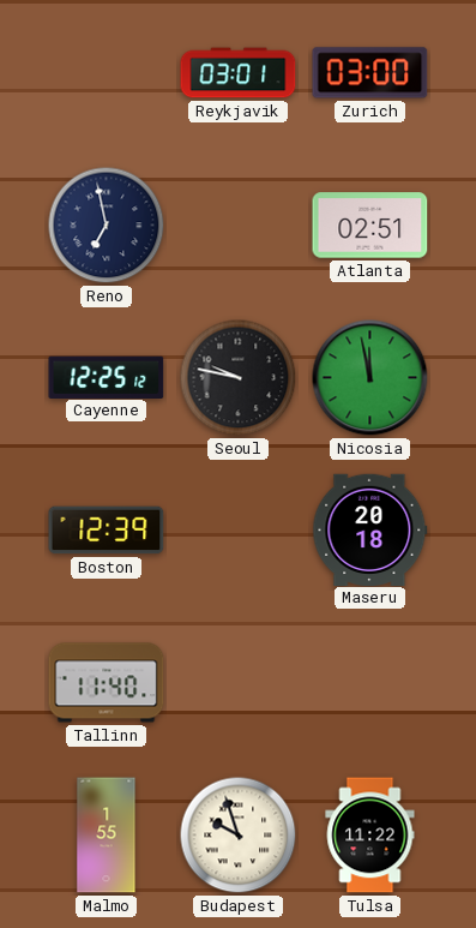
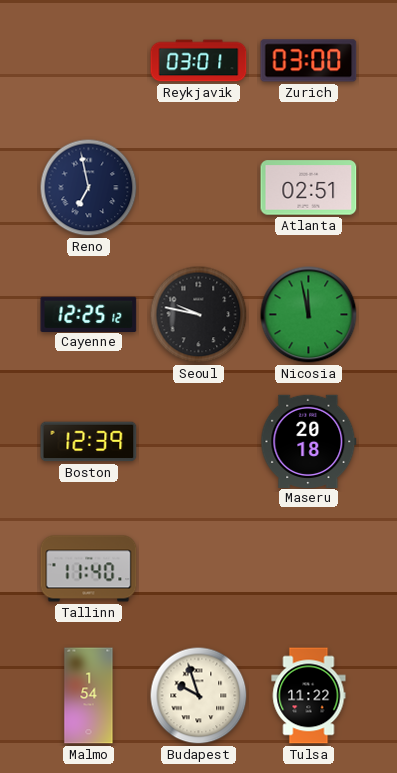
Malmo: 1:55 -> 1:54 (89, 696)
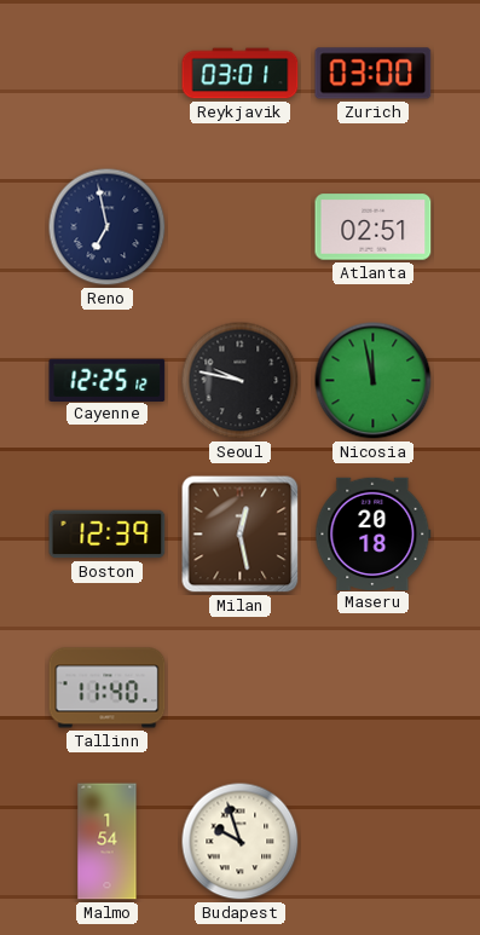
Milan: none -> 12:28 (241, 535)
Tulsa: 11:22 -> none (309, 696)
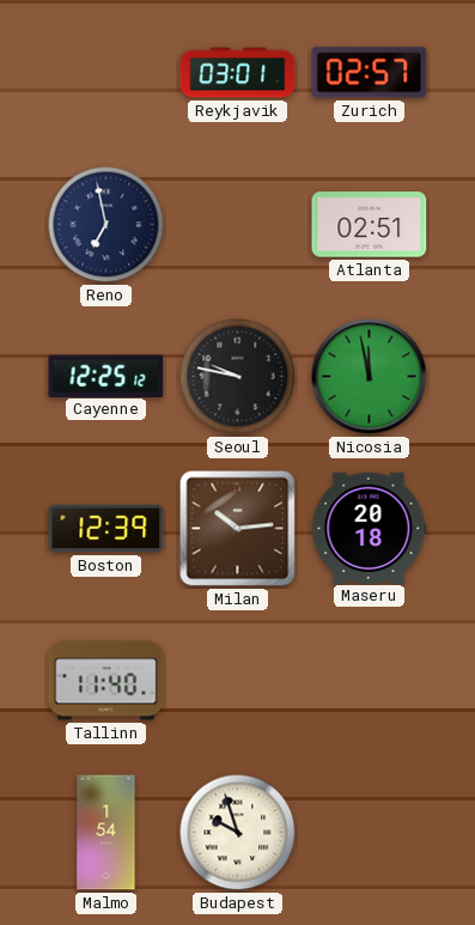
Zurich: 03:00 -> 02:57 (370, 73)
Milan: 12:28 -> 10:14 (238, 529)
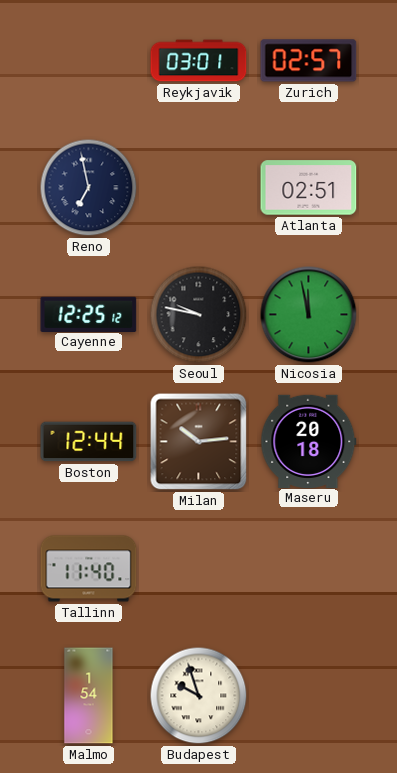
Boston: 12:39 -> 12:44 (89, 442)
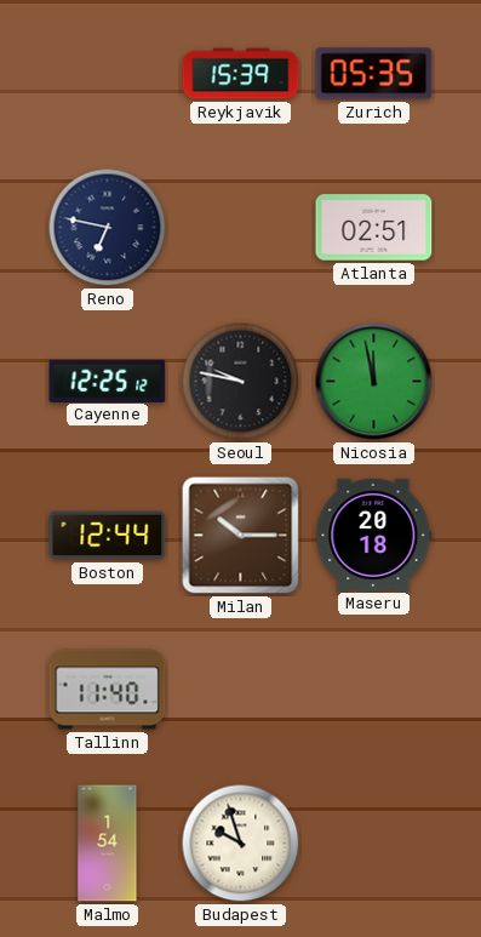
Reykjavik: 03:01 -> 15:39 (241, 74)
Zurich: 02:57 -> 05:35 (374, 74)
Reno: 6:58 -> 6:47 (108, 228)
Milan: 10:14 -> 10:15 (241, 536)
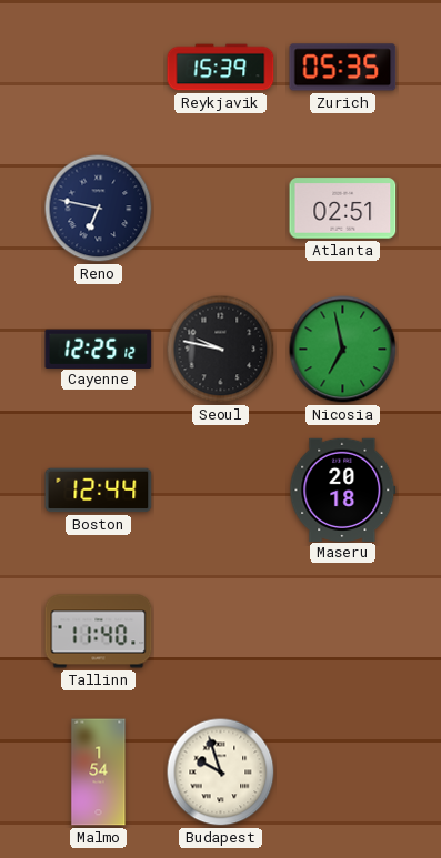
Nicosia: 11:58 -> 6:58 (343, 350)
Milan: 10:15 -> none (241, 536)
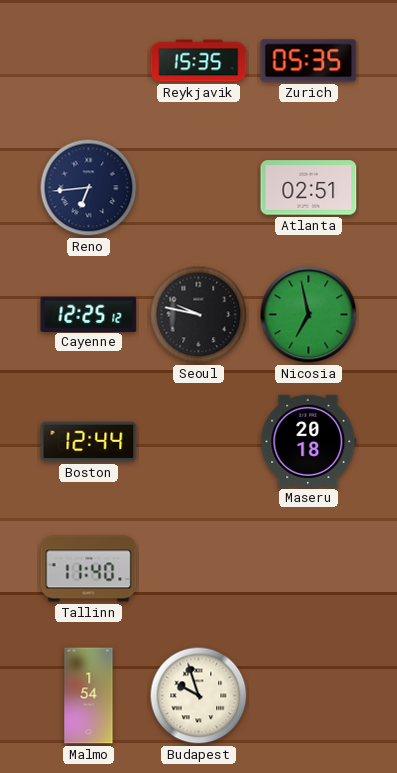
Reykjavik: 15:39 -> 15:35 (199, 61)
Reno: 6:47 -> 6:44 (89, 188)
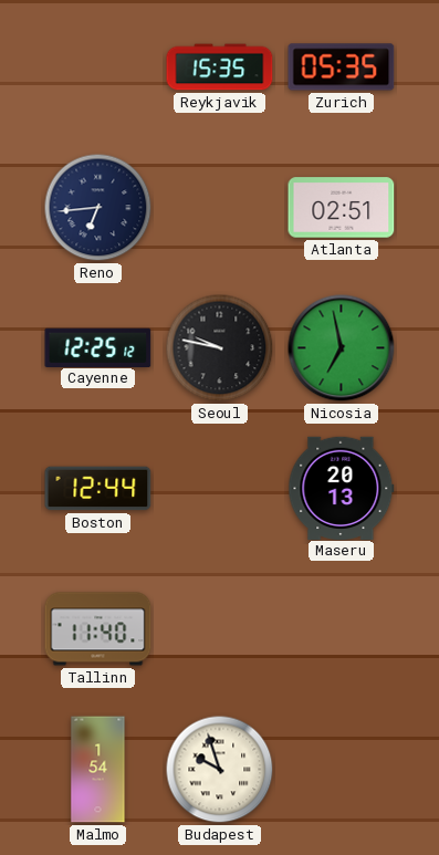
Maseru: 20:18 -> 20:13 (342, 488)
